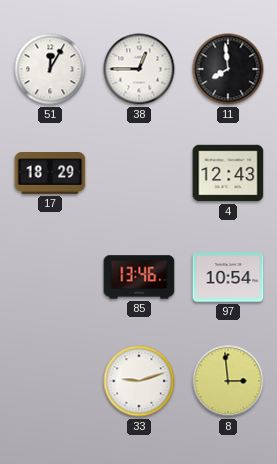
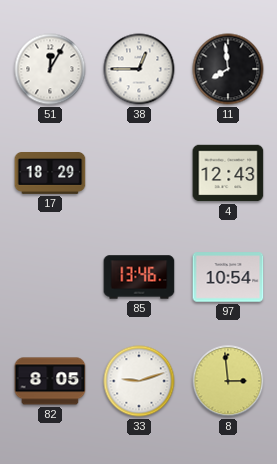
82: none -> 8:05 (50, 381)
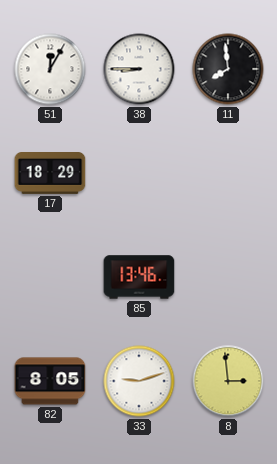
38: 12:45 -> 8:45 (139, 69)
4: 12:43 -> none (228, 173)
97: 10:54 -> none (228, 277)
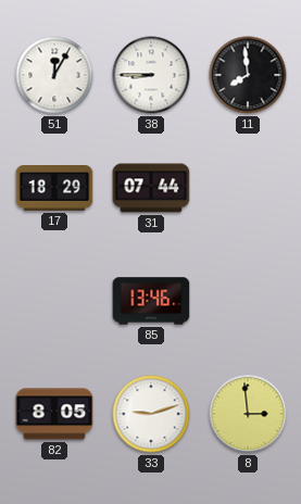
31: none -> 07:44 (151, 188)
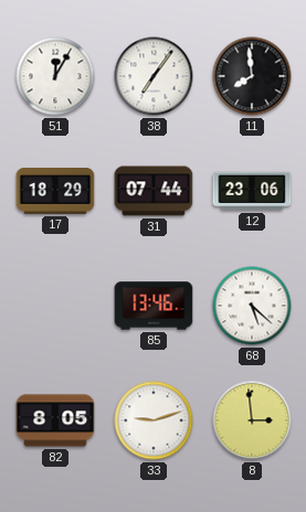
38: 8:45 -> 7:06 (154, 76)
12: none -> 23:06 (252, 191)
68: none -> 5:22 (252, 306)
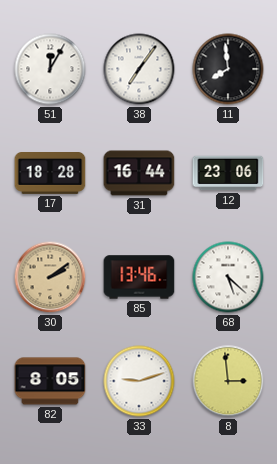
17: 18:29 -> 18:28 (50, 174)
31: 07:44 -> 16:44 (139, 173)
30: none -> 2:09 (50, 277)
